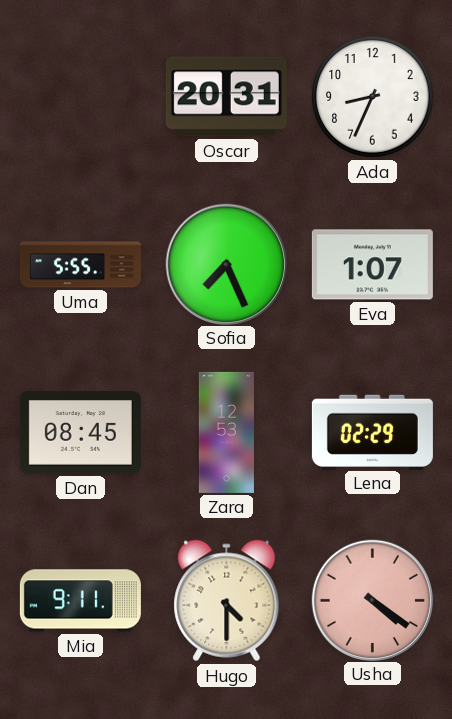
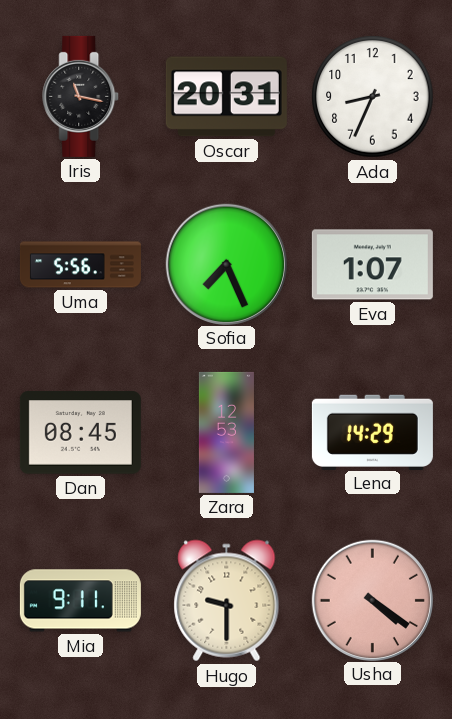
Iris: none -> 11:17 (81, 96)
Uma: 5:55 -> 5:56 (80, 265)
Lena: 02:29 -> 14:29 (372, 432)
Hugo: 4:30 -> 9:30 (227, 601)
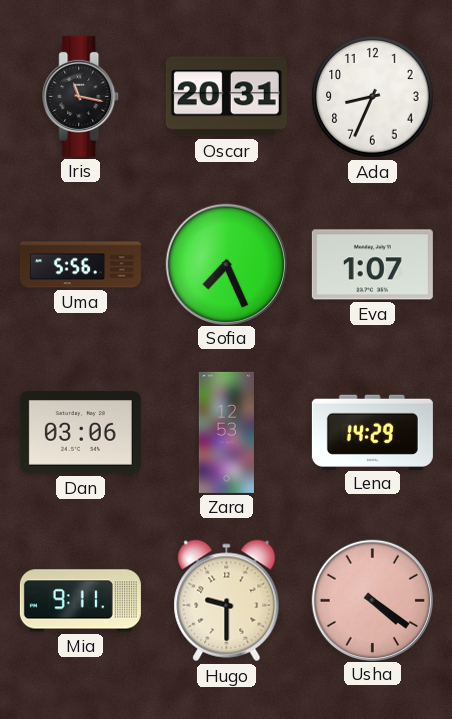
Dan: 08:45 -> 03:06 (80, 433)
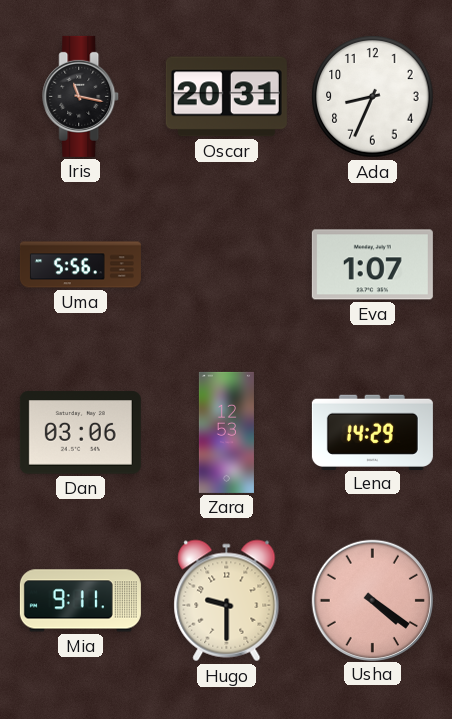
Sofia: 7:26 -> none (226, 264)
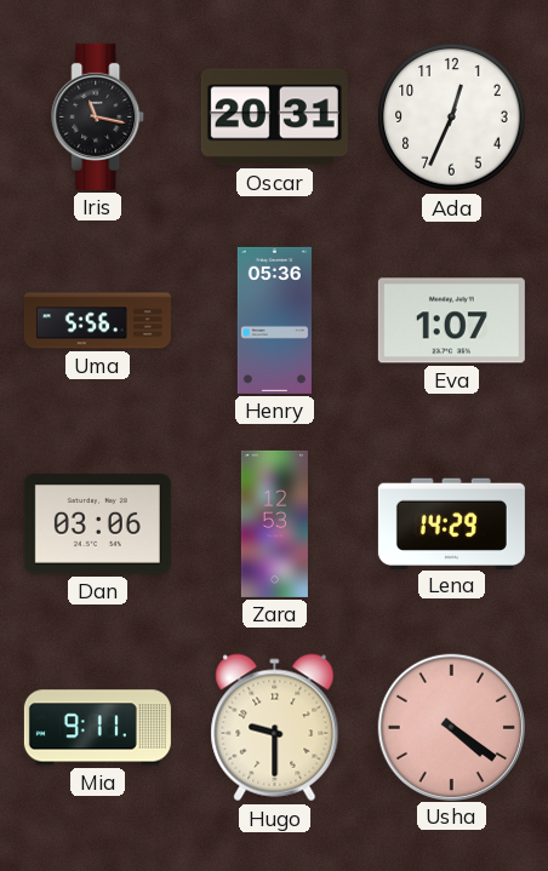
Ada: 8:34 -> 12:34 (452, 118)
Henry: none -> 05:36 (274, 320)
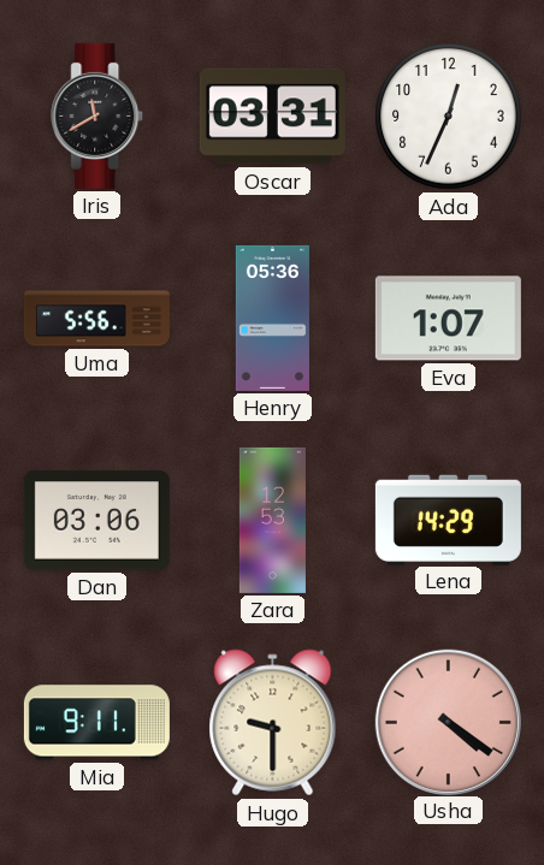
Iris: 11:17 -> 11:40 (97, 115)
Oscar: 20:31 -> 03:31 (272, 117)
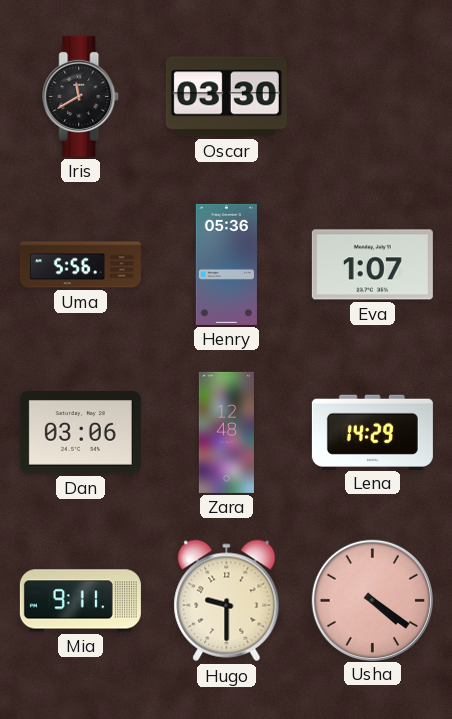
Oscar: 03:31 -> 03:30 (226, 97)
Ada: 12:34 -> none (449, 117)
Zara: 12:53 -> 12:48 (226, 432)
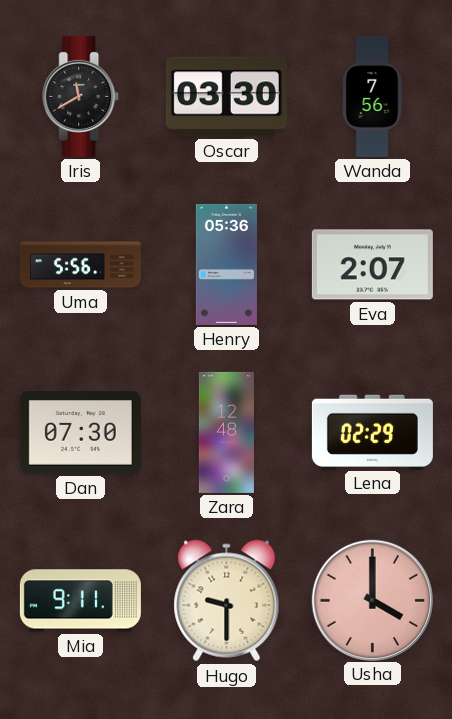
Wanda: none -> 7:56 (372, 96)
Eva: 1:07 -> 2:07 (372, 265)
Dan: 03:06 -> 07:30 (80, 433)
Lena: 14:29 -> 02:29 (372, 432)
Usha: 4:21 -> 4:00 (372, 600)
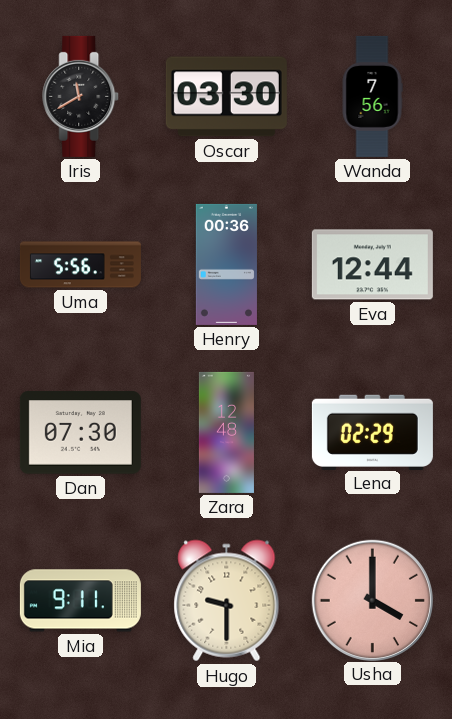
Henry: 05:36 -> 00:36 (226, 264)
Eva: 2:07 -> 12:44 (372, 265)
